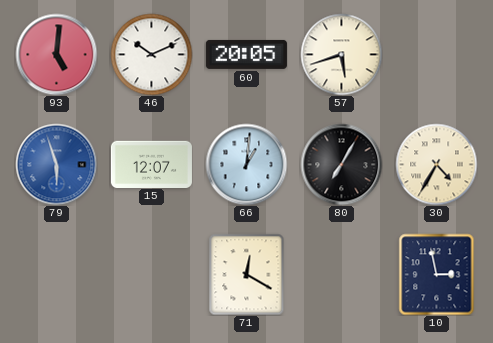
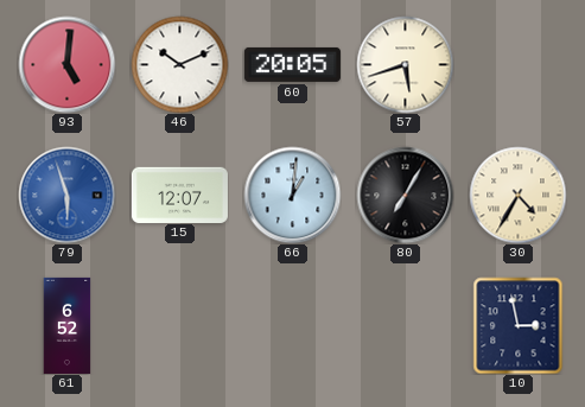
61: none -> 6:52 (68, 325)
71: 12:20 -> none (247, 274)
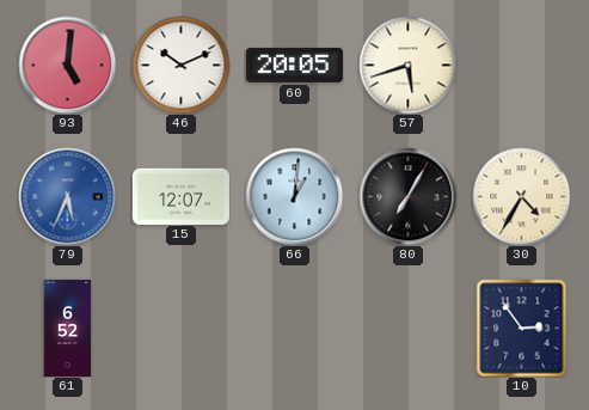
79: 5:57 -> 5:34 (67, 196)
10: 2:58 -> 2:54 (522, 328)
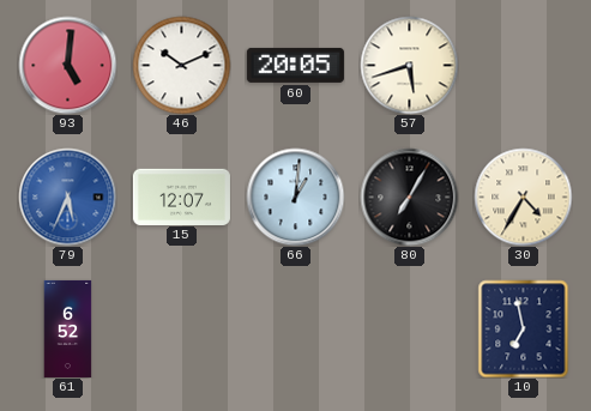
10: 2:54 -> 6:58 (524, 328)
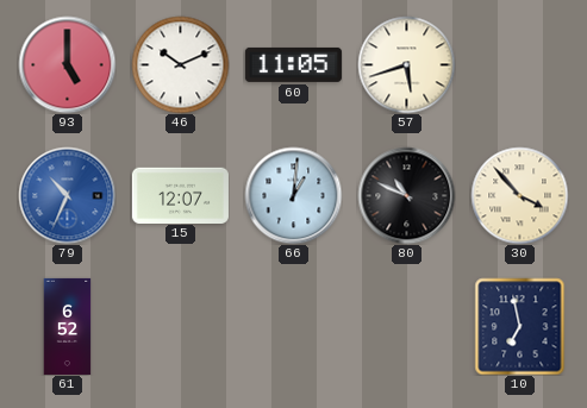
93: 5:01 -> 5:00 (67, 64)
60: 20:05 -> 11:05 (293, 64)
79: 5:34 -> 10:34 (67, 195)
80: 7:05 -> 10:49 (406, 195)
30: 4:35 -> 3:53 (519, 195)
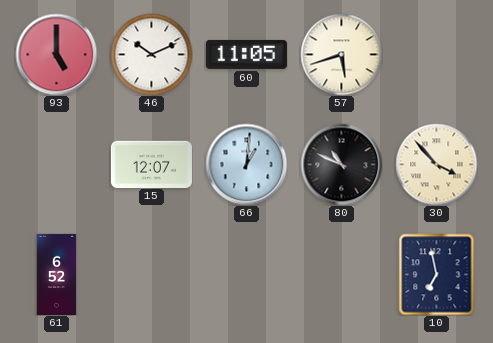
79: 10:34 -> none (67, 195)
